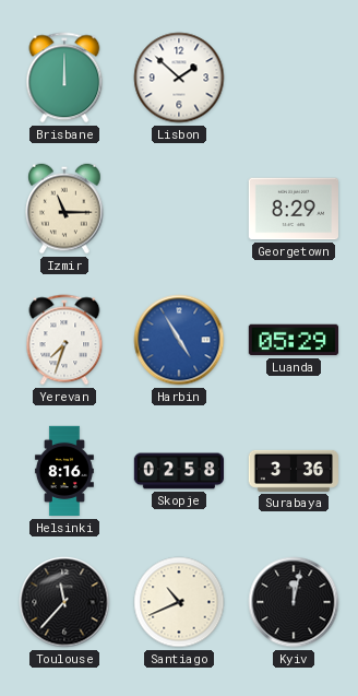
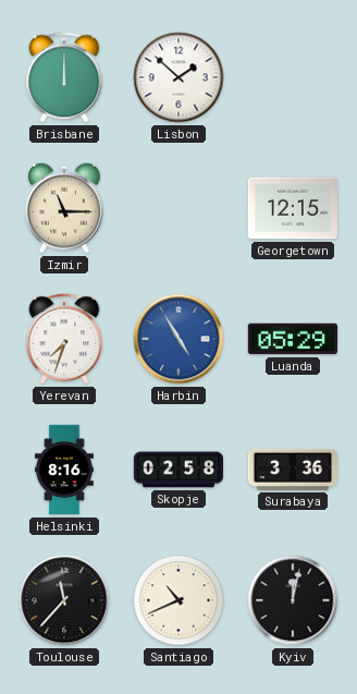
Georgetown: 8:29 -> 12:15 (292, 208)
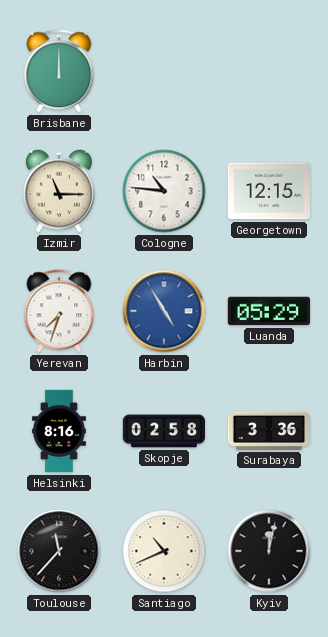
Lisbon: 1:52 -> none (178, 77)
Cologne: none -> 10:46 (164, 191)
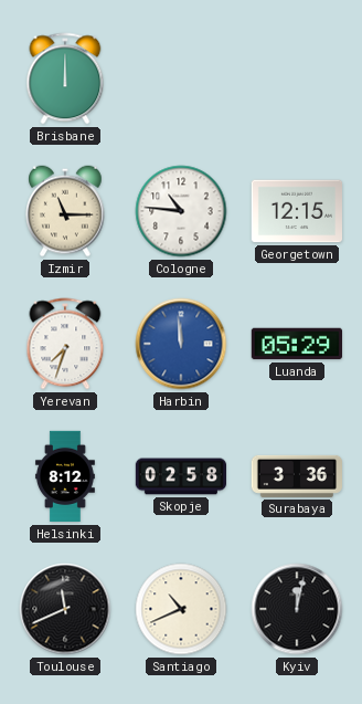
Harbin: 4:55 -> 11:59 (181, 344)
Helsinki: 8:16 -> 8:12 (65, 476)
Toulouse: 11:37 -> 11:41 (65, 609)
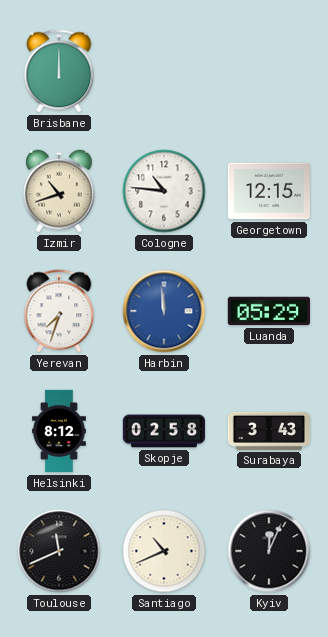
Izmir: 11:15 -> 10:42 (59, 191)
Surabaya: 3:36 -> 3:43 (268, 431)
Kyiv: 12:02 -> 12:04 (269, 551)
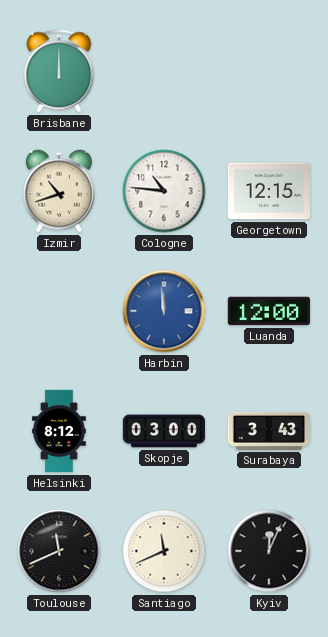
Yerevan: 7:33 -> none (59, 311)
Luanda: 05:29 -> 12:00 (268, 311)
Skopje: 02:58 -> 03:00 (163, 431)
Santiago: 10:41 -> 11:41 (164, 551)
